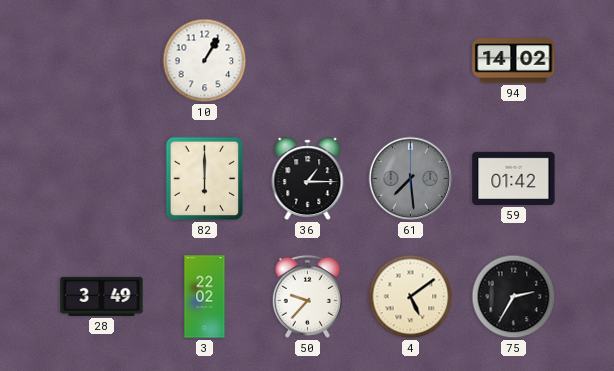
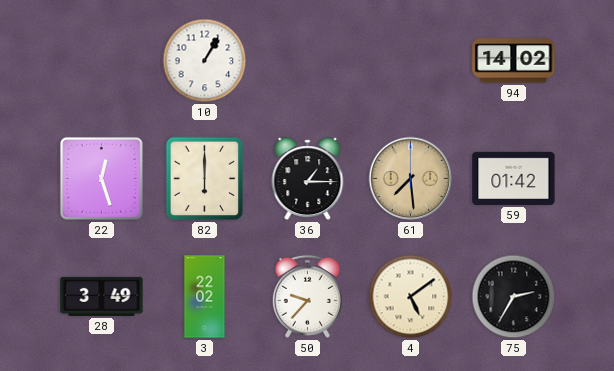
22: none -> 12:27 (101, 178)
61 dial: grey -> champagne (411, 179)
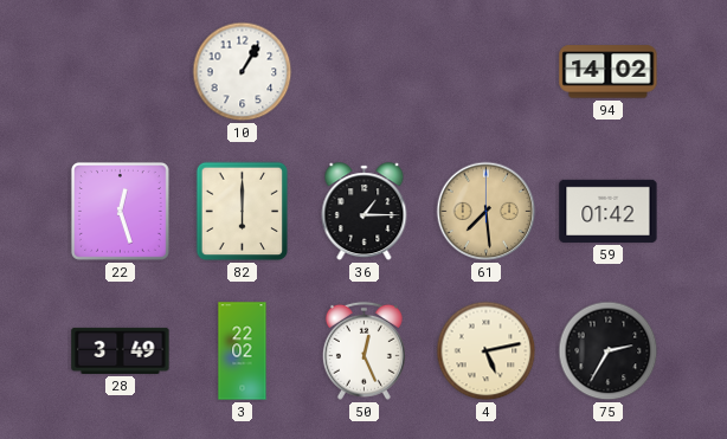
50: 9:37 -> 12:26 (363, 350)
4: 5:09 -> 5:13 (487, 351)
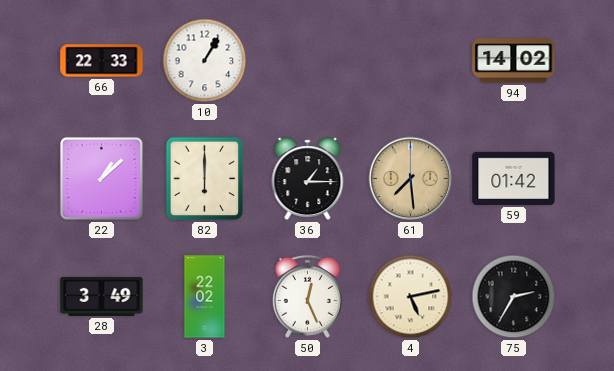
66: none -> 22:33 (102, 61)
22: 12:27 -> 1:08 (101, 178)
